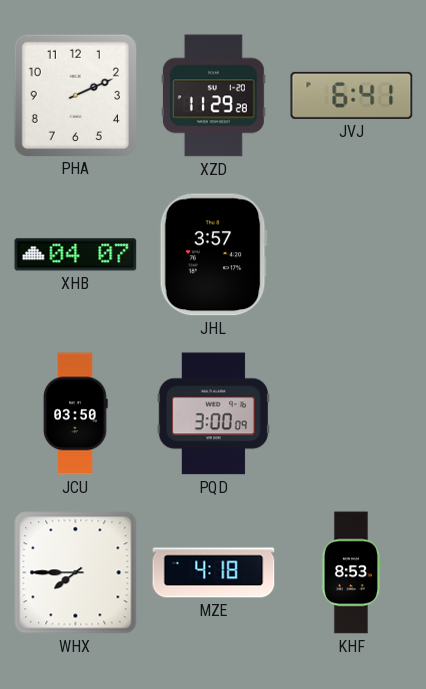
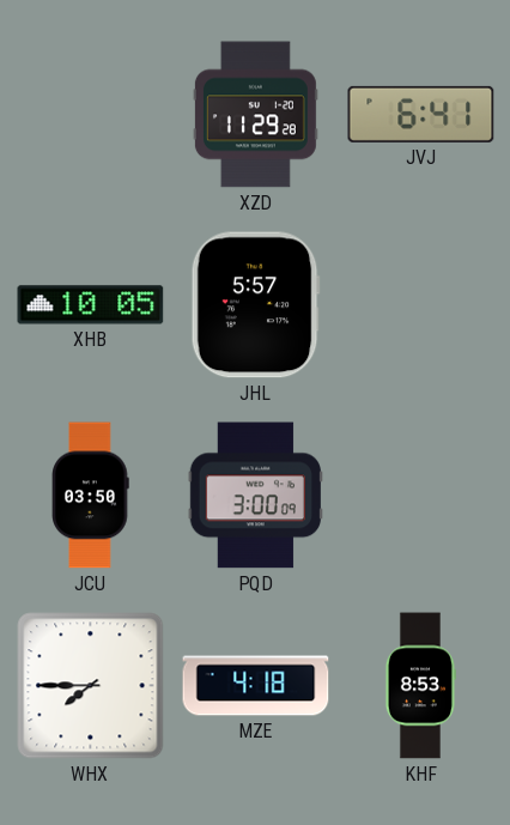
PHA: 2:11 -> none (75, 95)
XHB: 04:07 -> 10:05 (91, 305)
JHL: 3:57 -> 5:57 (255, 305)
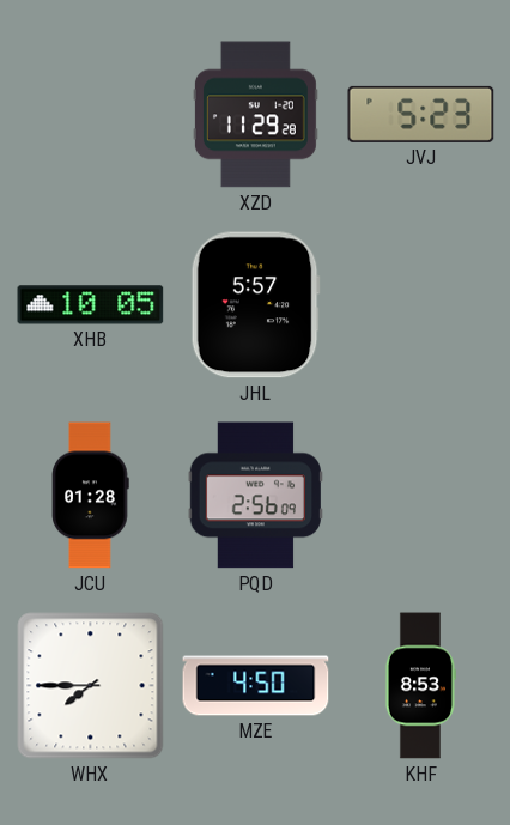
JVJ: 6:41 -> 5:23 (421, 114)
JCU: 03:50 -> 01:28 (91, 496)
PQD: 3:00 -> 2:56 (255, 496)
MZE: 4:18 -> 4:50 (256, 686)
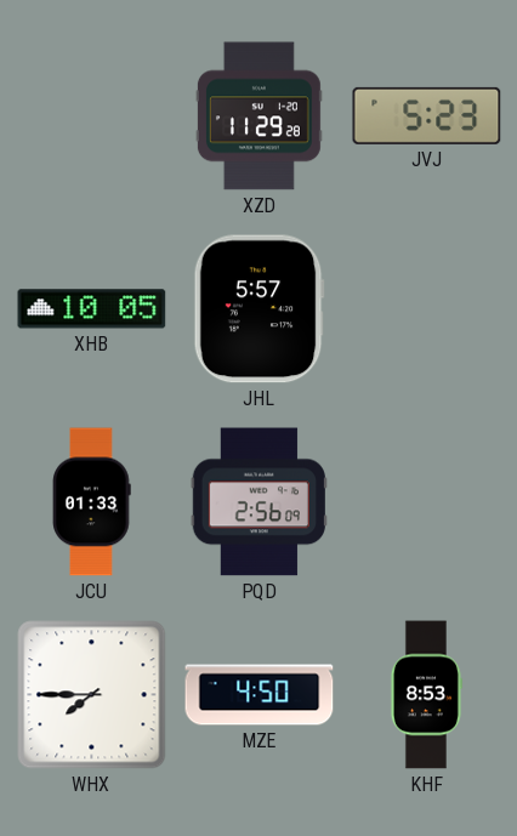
JCU: 01:28 -> 01:33 (92, 502)
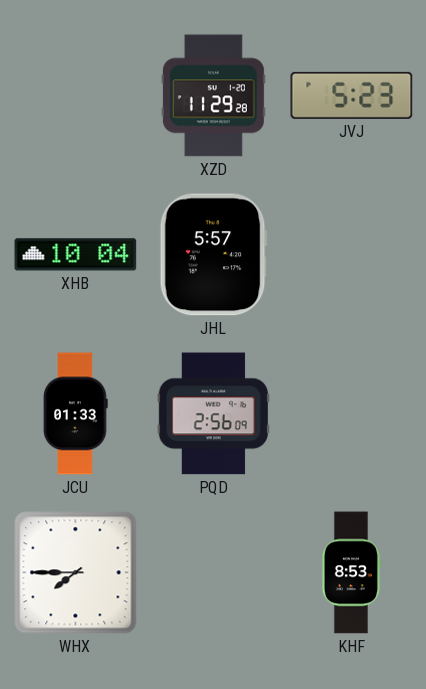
XHB: 10:05 -> 10:04 (76, 255)
MZE: 4:50 -> none (260, 695)
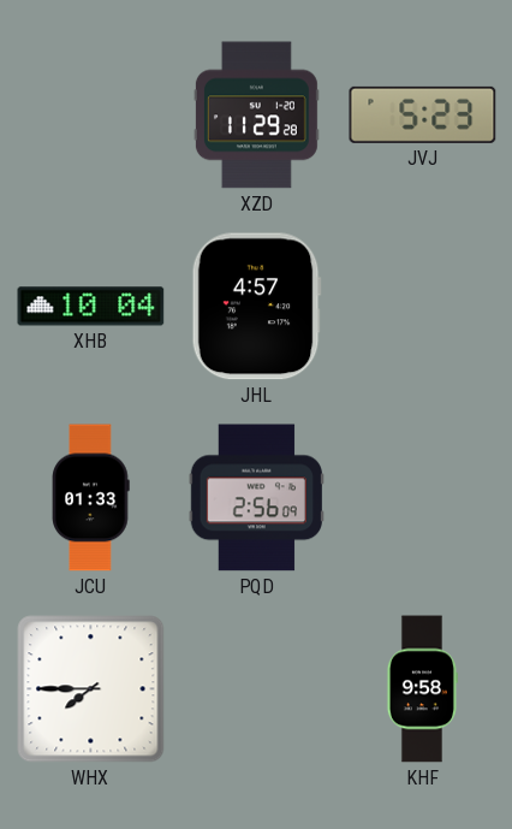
JHL: 5:57 -> 4:57 (256, 307)
KHF: 8:53 -> 9:58 (422, 689)
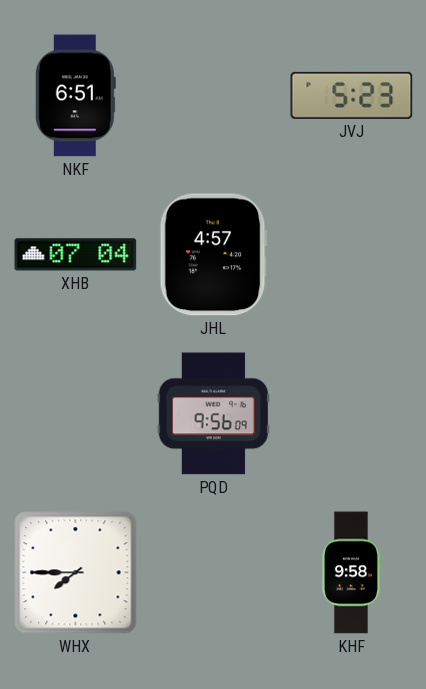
NKF: none -> 6:51 (75, 96)
XZD: 11:29 -> none (256, 116)
XHB: 10:04 -> 07:04 (76, 255)
JCU: 01:33 -> none (91, 498)
PQD: 2:56 -> 9:56 (213, 414)
